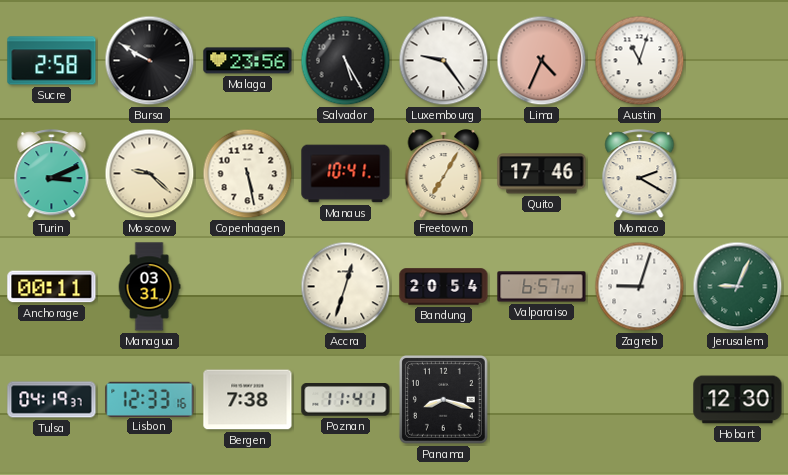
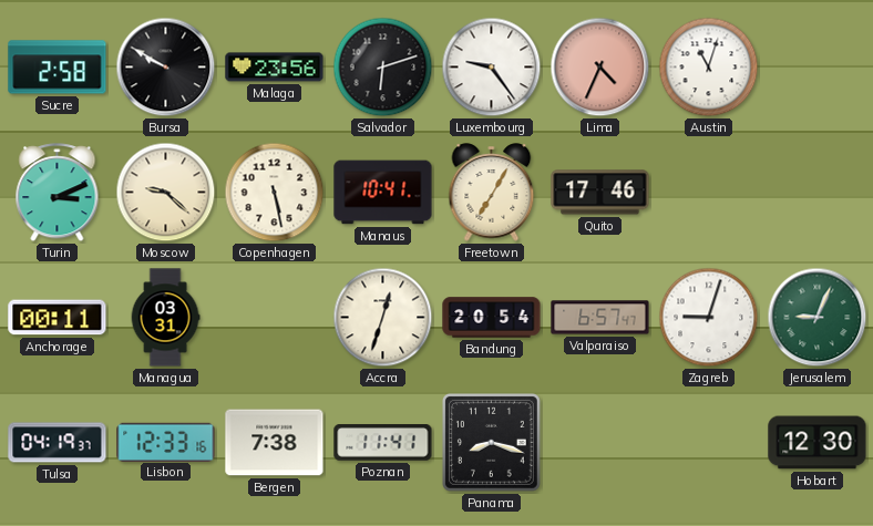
Salvador: 5:25 -> 6:12 (383, 68)
Monaco: 2:20 -> none (640, 174)
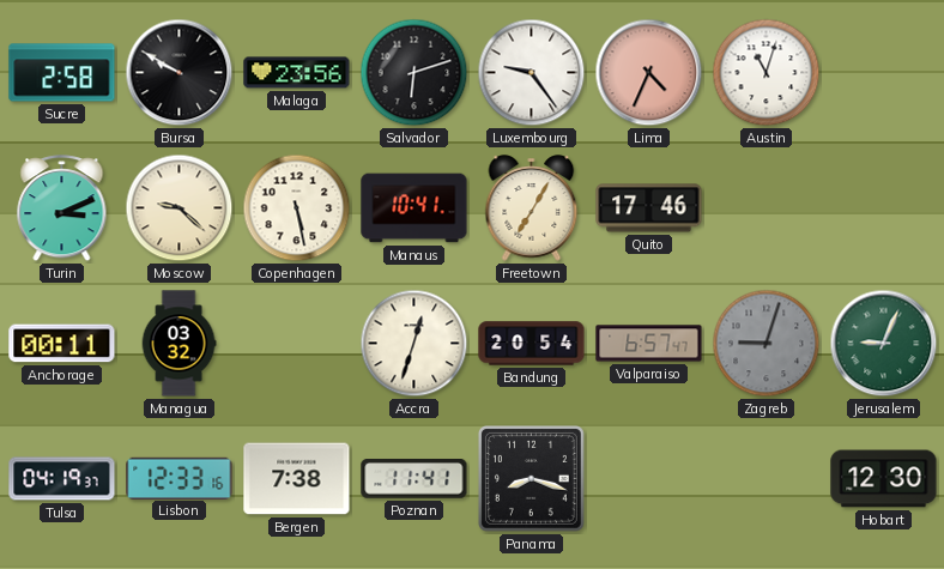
Managua: 03:31 -> 03:32 (178, 344)
Zagreb dial: white -> grey (767, 344)
